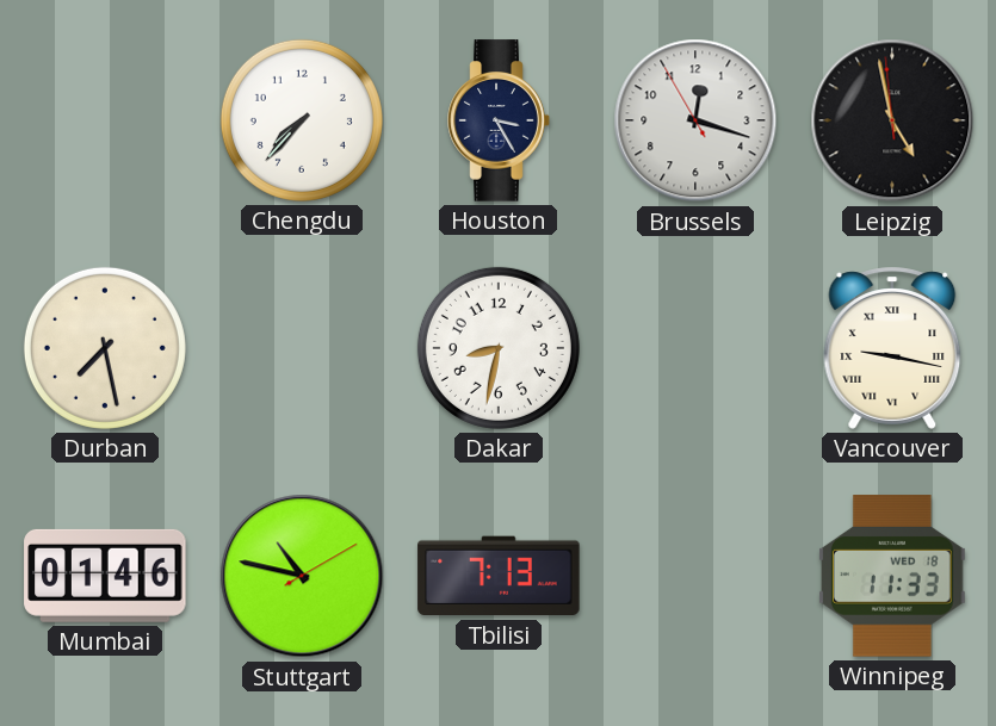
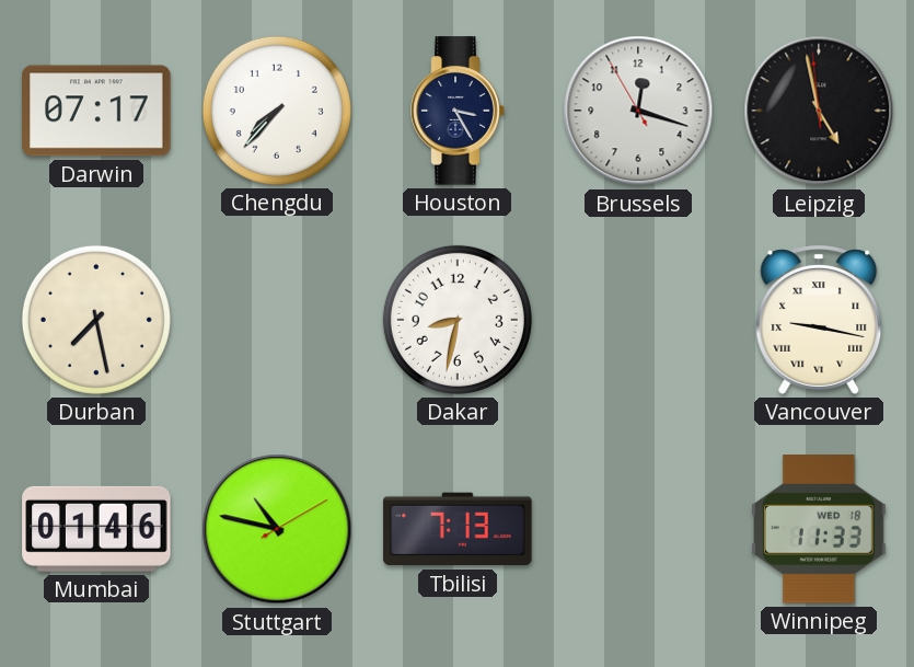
Darwin: none -> 07:17 (96, 111)
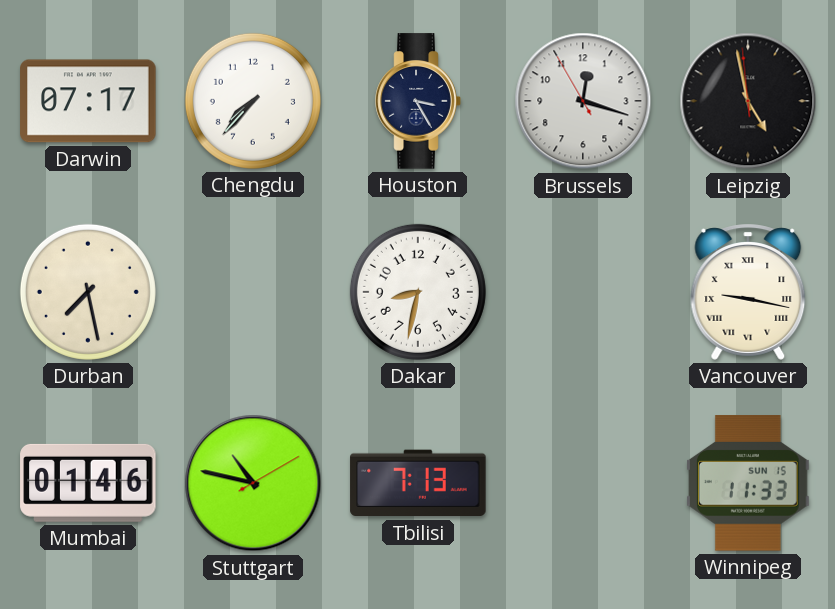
Winnipeg date: WED 18 -> SUN 15 (749, 483)
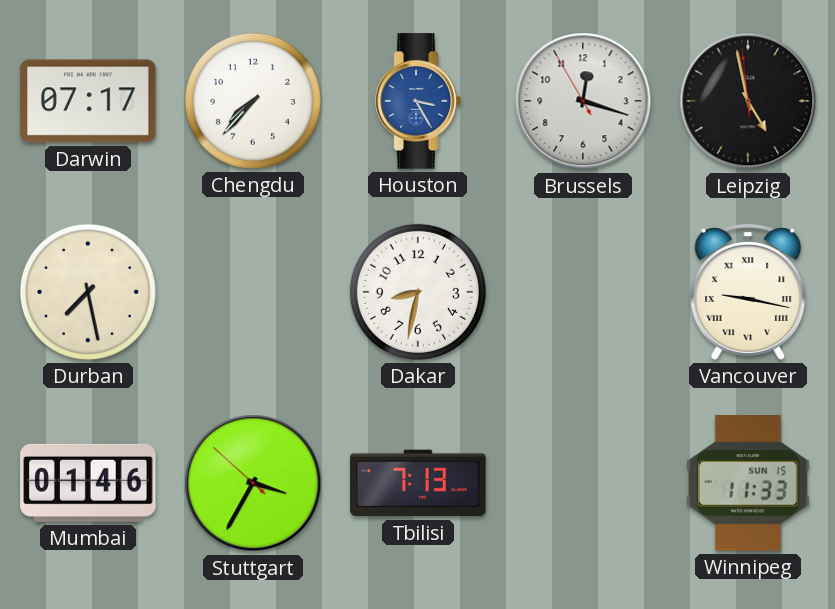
Houston dial: navy -> blue (418, 101)
Stuttgart: 10:47 -> 3:34 (253, 483)
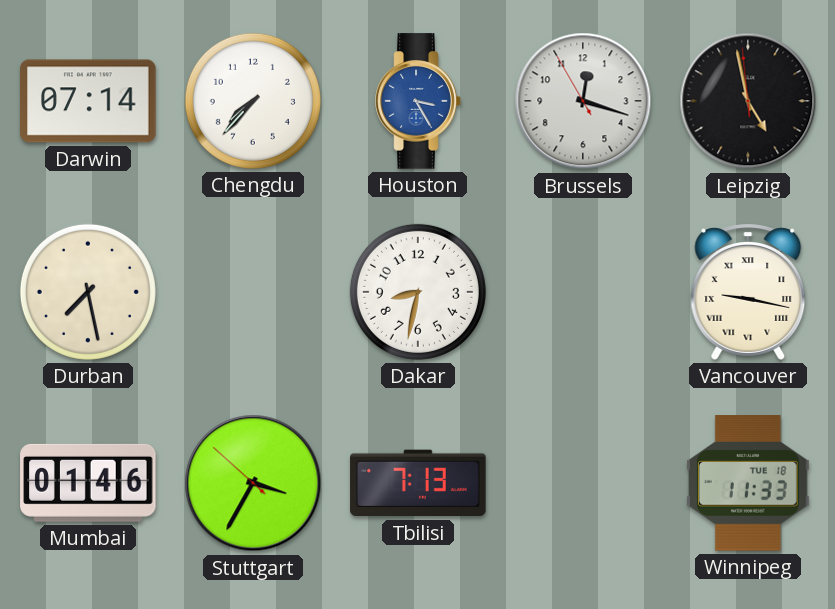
Darwin: 07:17 -> 07:14 (88, 101)
Winnipeg date: SUN 15 -> TUE 18 (749, 483)
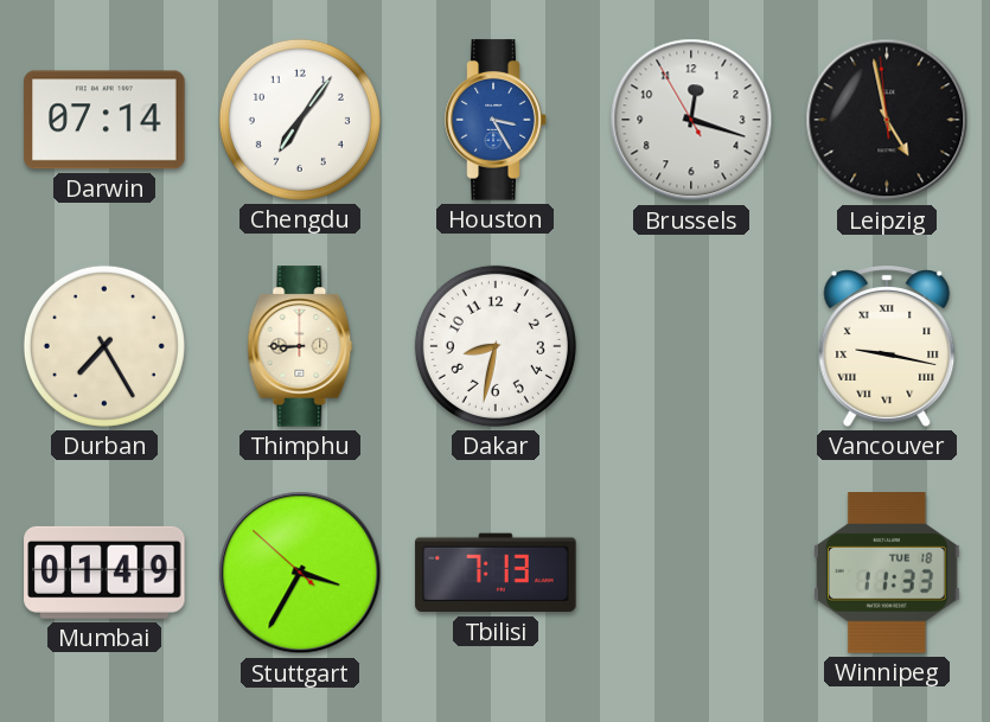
Chengdu: 7:37 -> 7:06 (300, 120)
Durban: 7:28 -> 7:25 (104, 346)
Thimphu: none -> 8:45 (300, 346)
Mumbai: 01:46 -> 01:49 (104, 573)
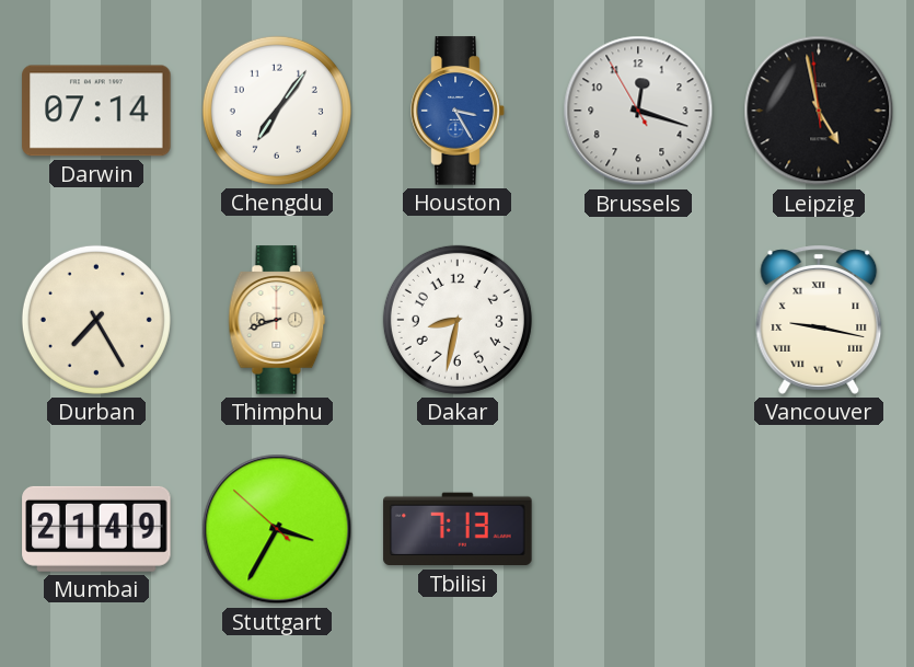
Thimphu: 8:45 -> 8:42 (277, 320)
Mumbai: 01:49 -> 21:49 (96, 529)
Winnipeg: 11:33 -> none (888, 573)
